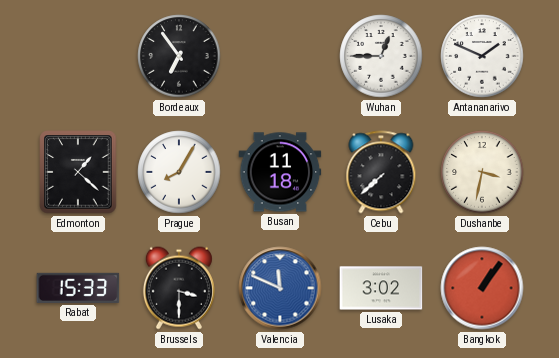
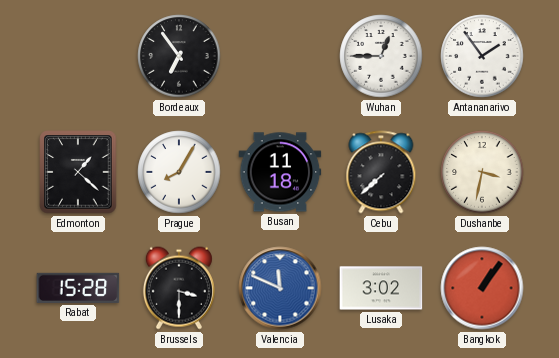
Antananarivo: 1:49 -> 1:54 (482, 56)
Rabat: 15:33 -> 15:28 (78, 288)
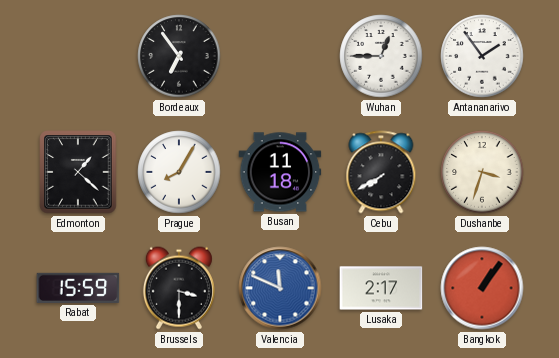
Cebu: 7:38 -> 7:40 (381, 172)
Dushanbe: 3:32 -> 3:33 (482, 172)
Rabat: 15:28 -> 15:59 (78, 288)
Lusaka: 3:02 -> 2:17 (381, 288)
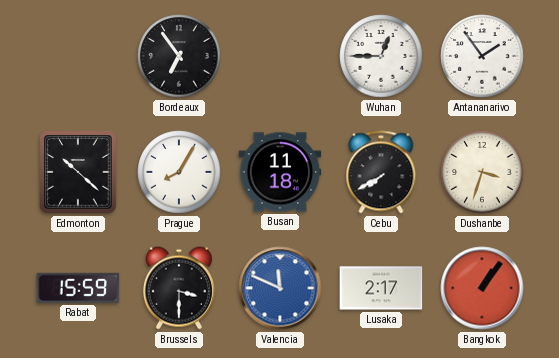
Edmonton: 1:22 -> 10:22 (78, 172)
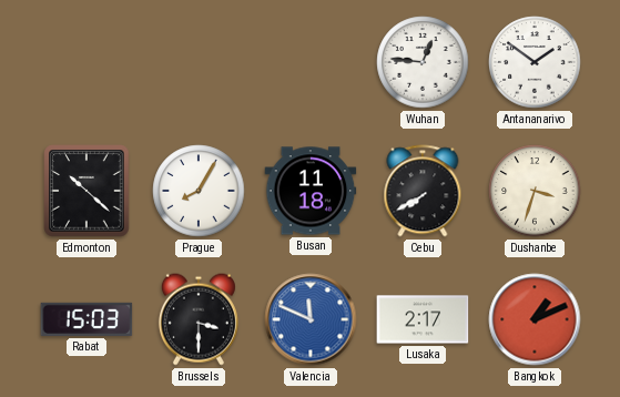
Bordeaux: 6:54 -> none (179, 56)
Wuhan: 12:45 -> 12:46 (423, 62)
Antananarivo: 1:54 -> 1:51 (535, 62)
Rabat: 15:59 -> 15:03 (87, 319)
Bangkok: 1:06 -> 1:11 (535, 319)
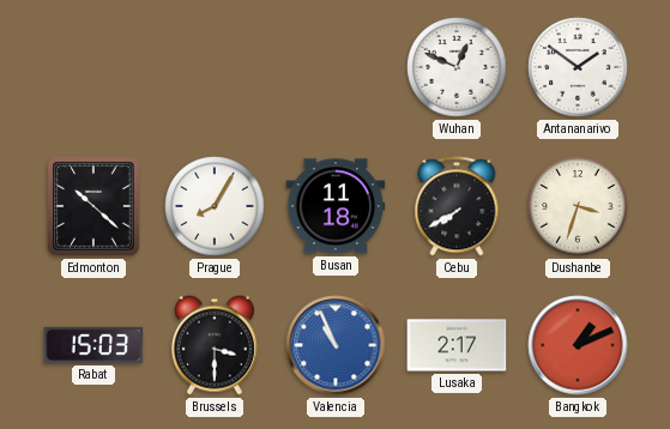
Wuhan: 12:46 -> 12:49 (457, 67)
Valencia: 11:49 -> 10:56 (336, 345)
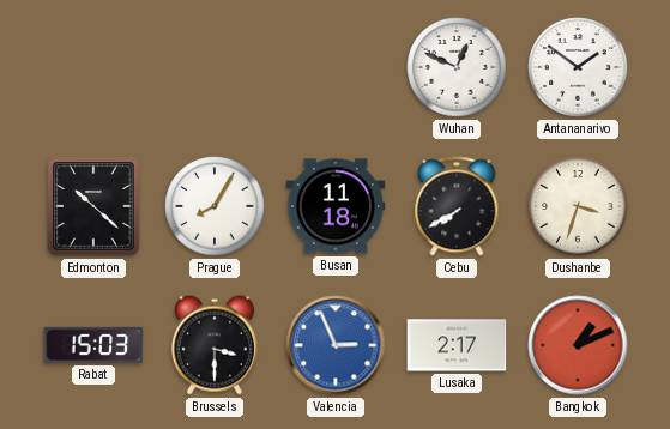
Valencia: 10:56 -> 2:56 (336, 345)
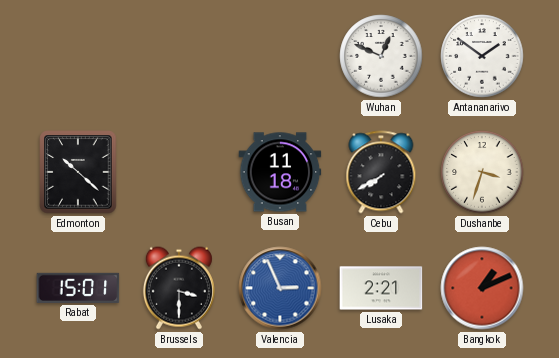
Prague: 8:05 -> none (215, 206)
Rabat: 15:03 -> 15:01 (78, 288)
Lusaka: 2:17 -> 2:21 (381, 288)
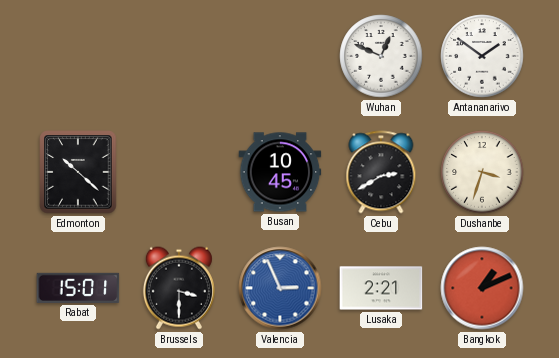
Busan: 11:18 -> 10:45 (280, 172)
Cebu: 7:40 -> 2:40 (381, 172)
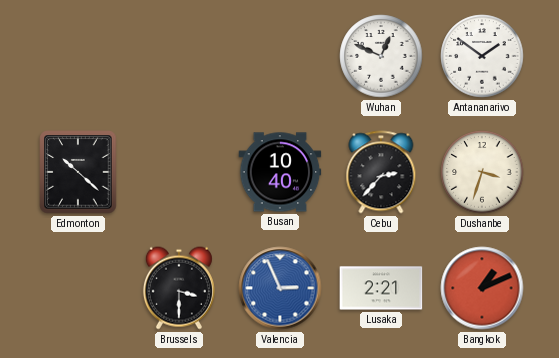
Busan: 10:45 -> 10:40 (280, 172)
Cebu: 2:40 -> 2:37 (381, 172)
Rabat: 15:01 -> none (78, 288)
